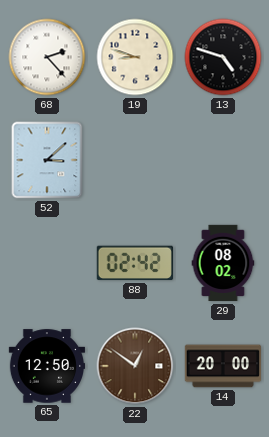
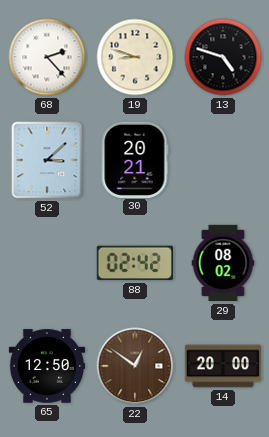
30: none -> 20:21 (135, 159)
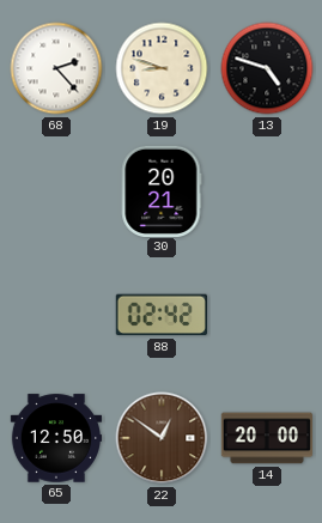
52: 3:08 -> none (47, 160)
29: 08:02 -> none (223, 263)
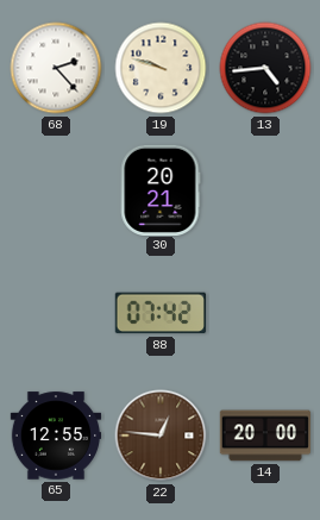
19: 8:48 -> 9:48 (161, 68)
13: 4:48 -> 4:44 (265, 68)
88: 02:42 -> 07:42 (161, 313)
65: 12:50 -> 12:55 (55, 436)
22: 12:51 -> 12:46 (161, 436)
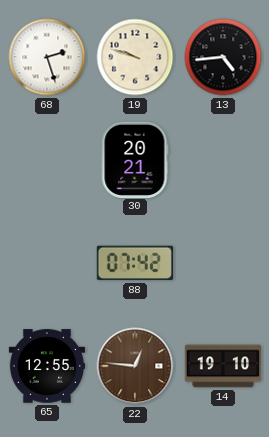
68: 2:23 -> 2:27 (47, 57)
14: 20:00 -> 19:10 (222, 366)
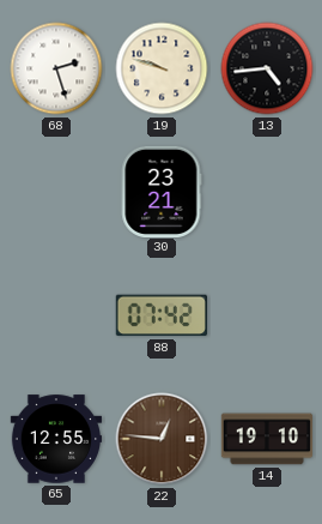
30: 20:21 -> 23:21 (162, 191)
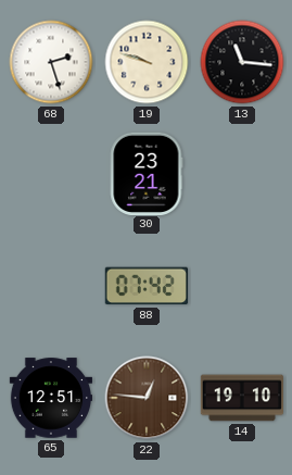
13: 4:44 -> 11:16 (242, 62)
65: 12:55 -> 12:51 (50, 398)
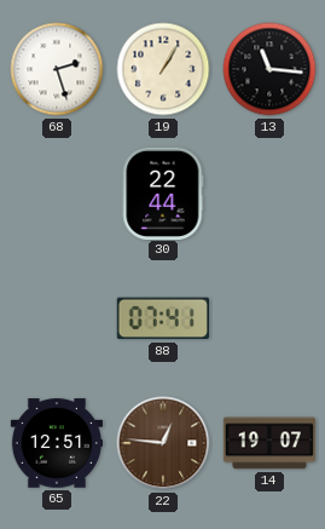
19: 9:48 -> 1:05 (163, 69)
30: 23:21 -> 22:44 (163, 192)
88: 07:42 -> 07:41 (163, 318)
14: 19:10 -> 19:07 (268, 443)
